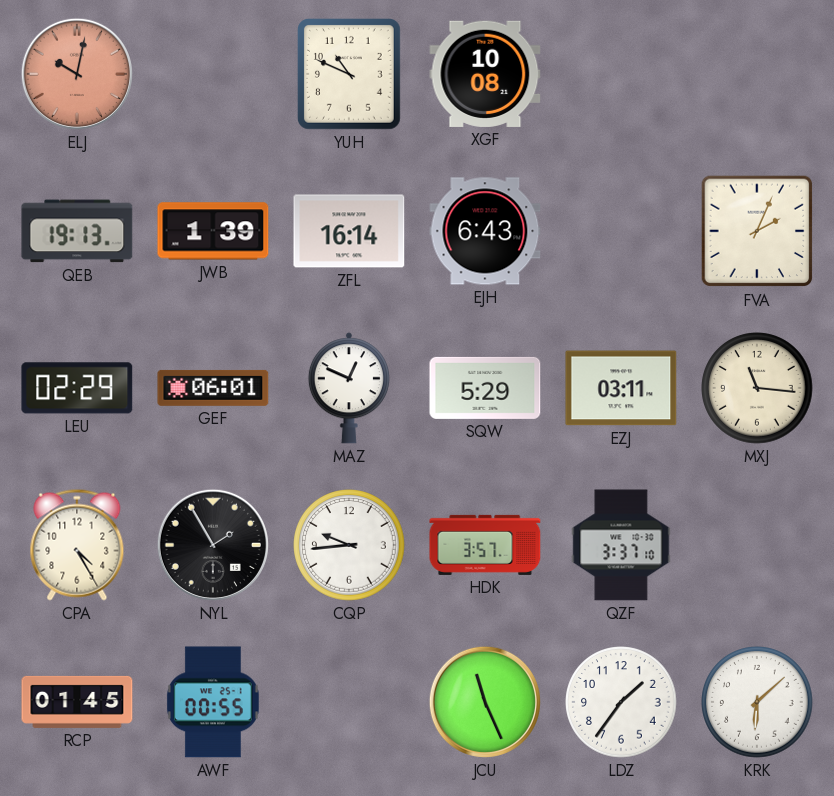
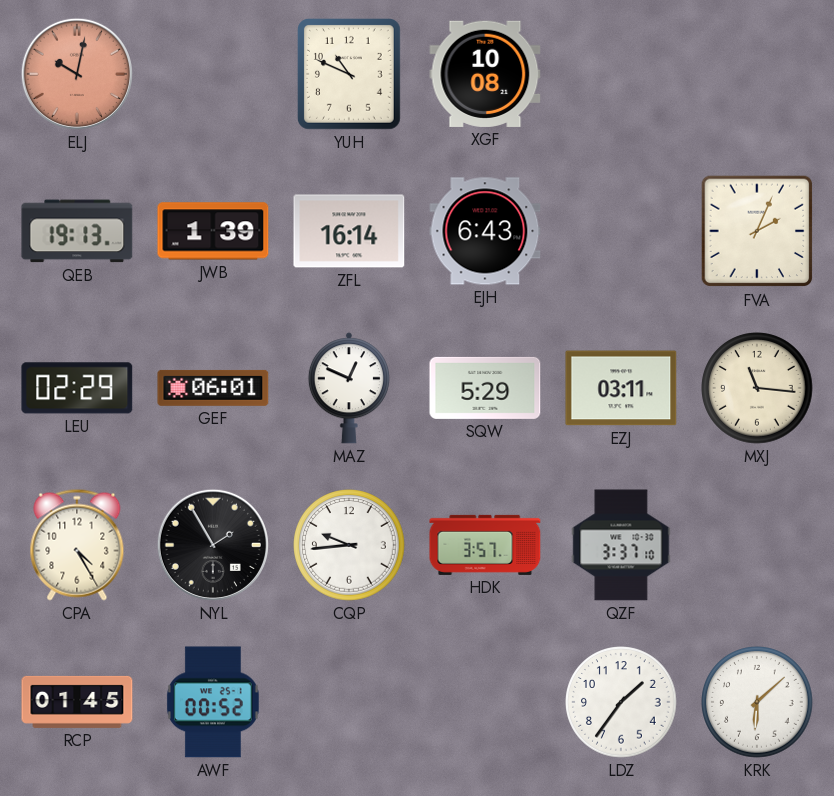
AWF: 00:55 -> 00:52 (213, 702)
JCU: 11:26 -> none (485, 702)
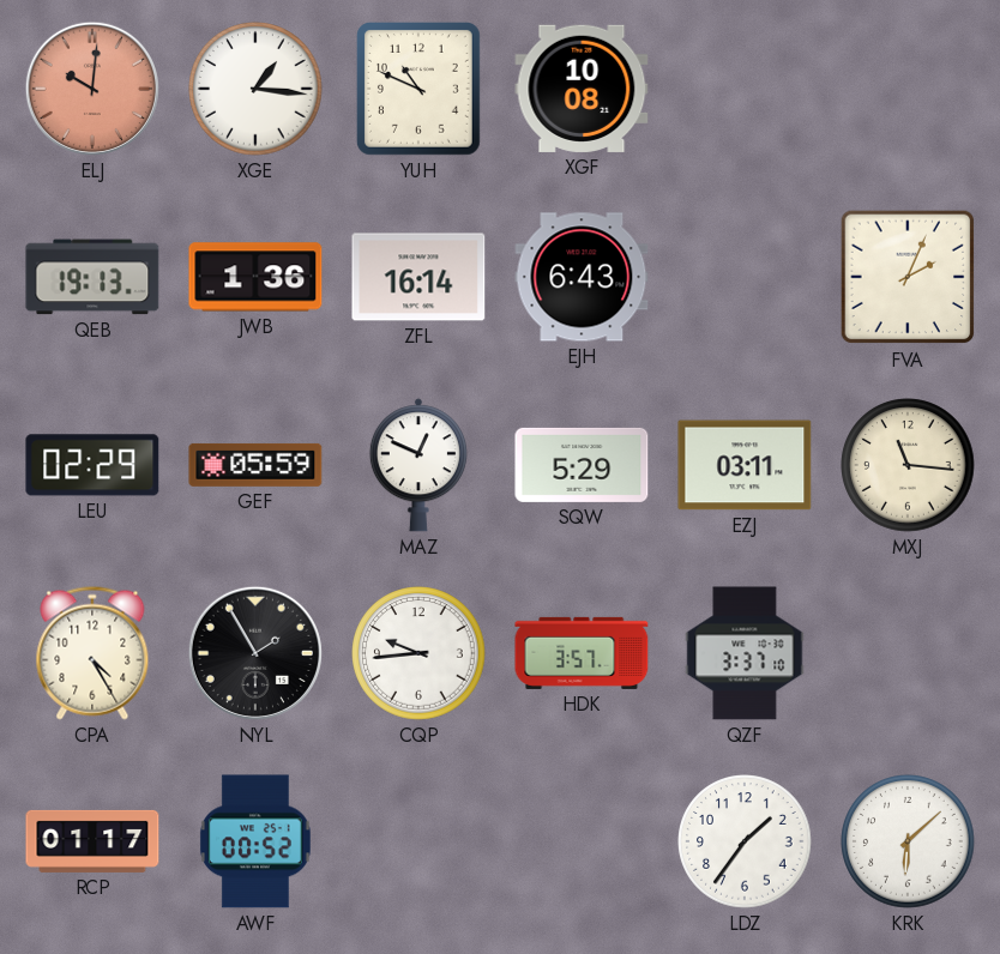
ELJ: 10:02 -> 10:01 (92, 89)
XGE: none -> 1:16 (255, 89)
JWB: 1:39 -> 1:36 (255, 277)
GEF: 06:01 -> 05:59 (255, 465)
RCP: 01:45 -> 01:17 (92, 841)
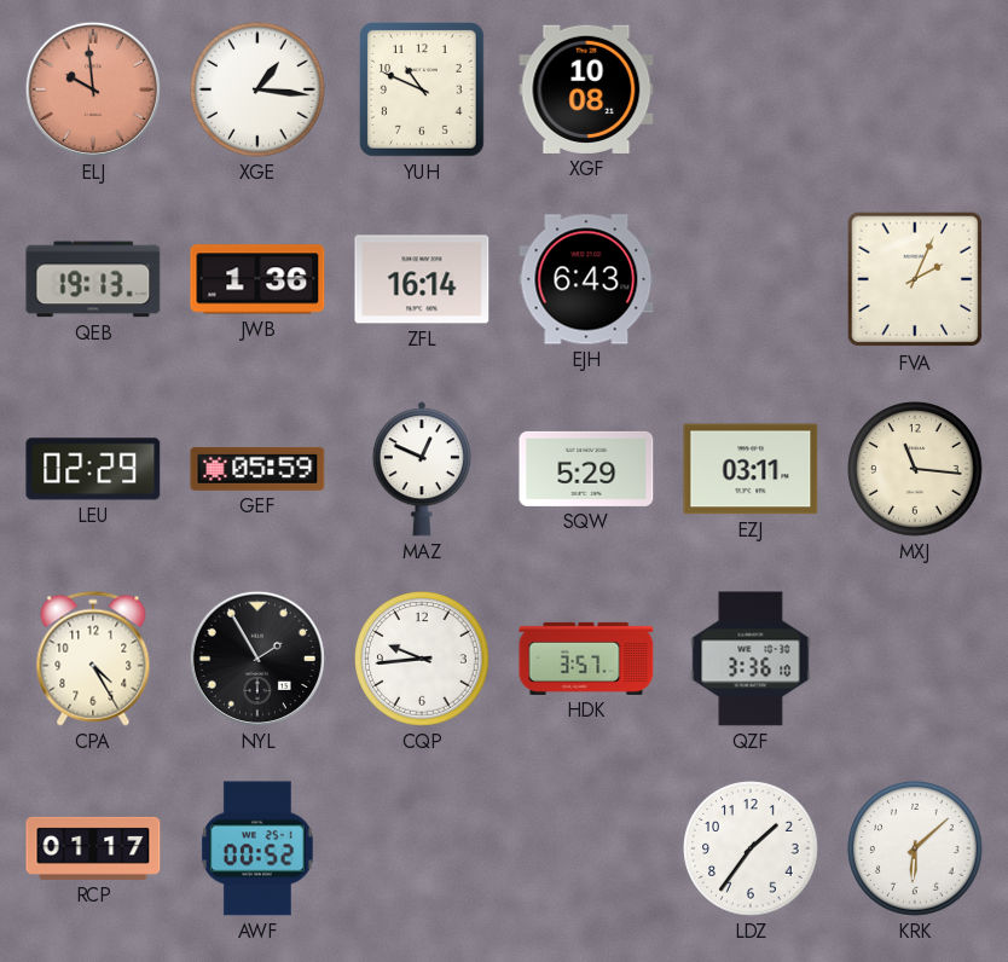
ELJ: 10:01 -> 9:59 (93, 89)
QZF: 3:37 -> 3:36 (751, 659)
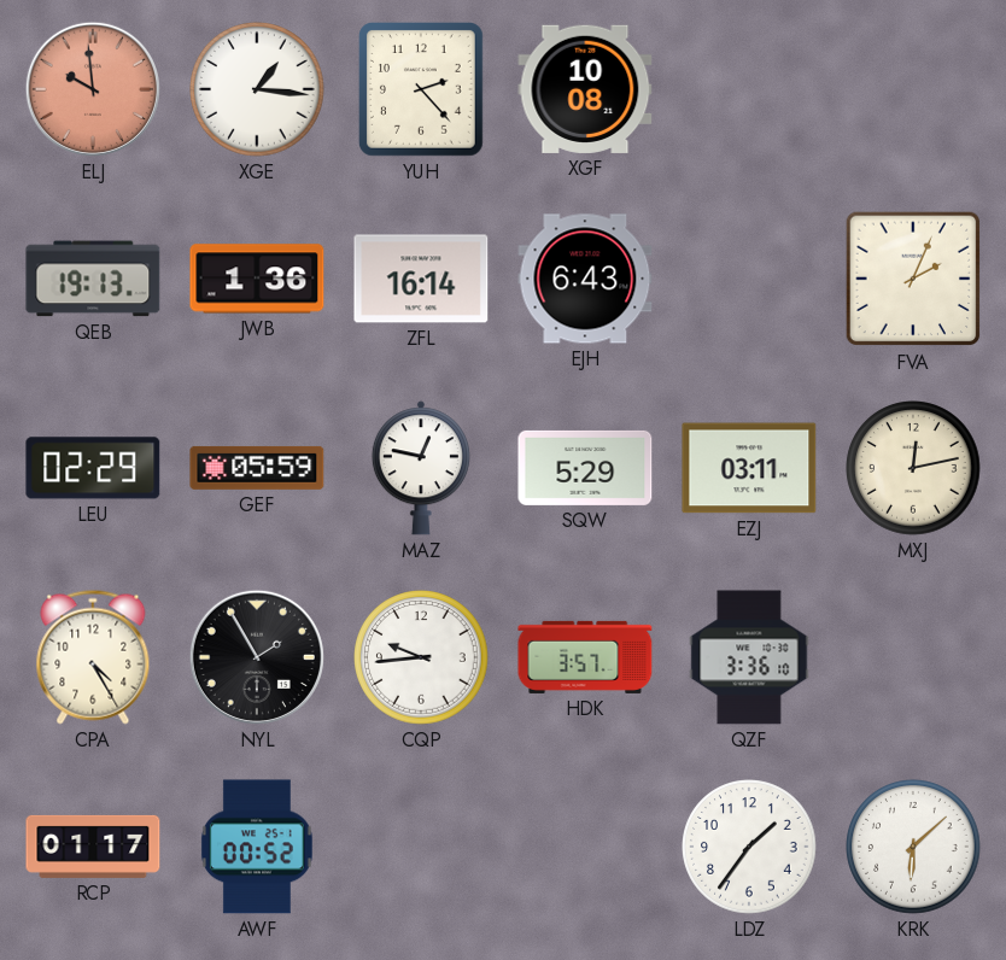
YUH: 10:49 -> 2:23 (421, 90)
MAZ: 12:49 -> 12:47 (421, 468)
MXJ: 11:16 -> 12:13 (913, 468)
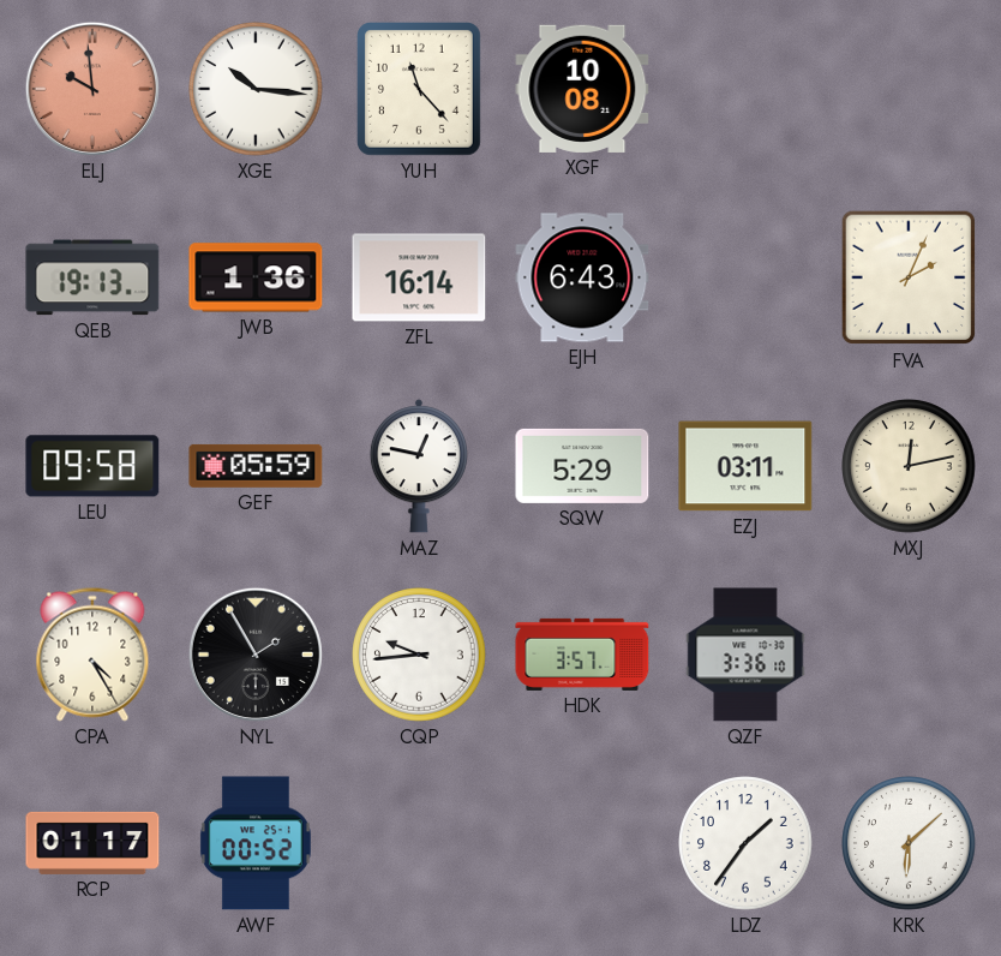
XGE: 1:16 -> 10:16 (256, 89)
YUH: 2:23 -> 11:23 (419, 90)
LEU: 02:29 -> 09:58 (92, 466)
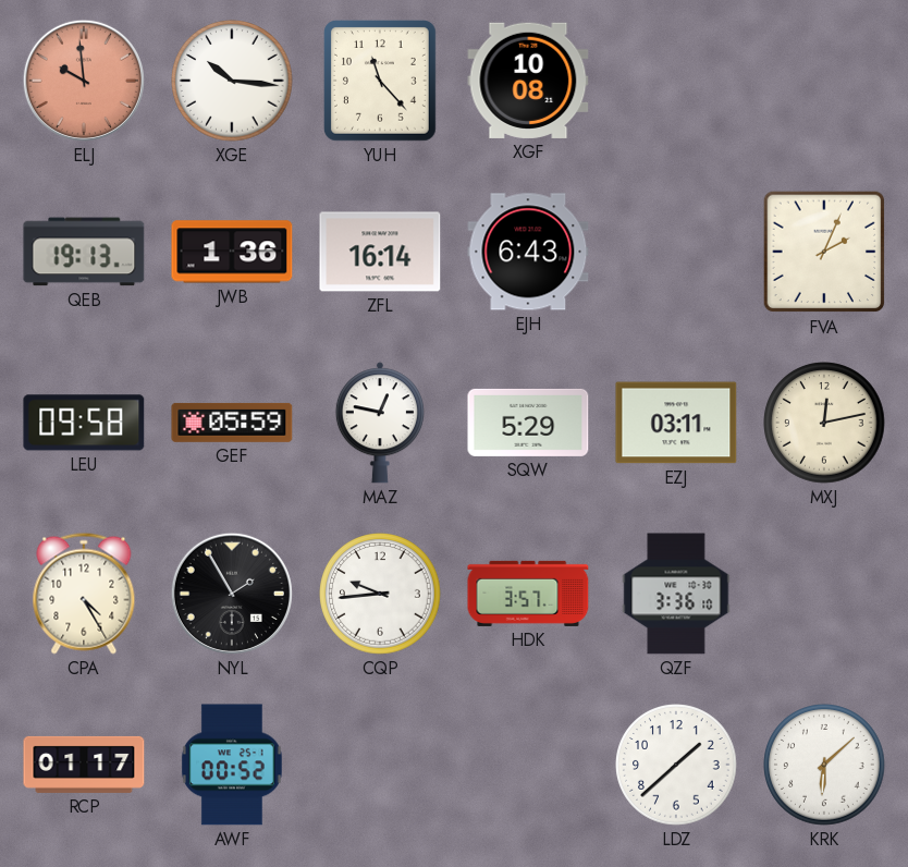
LDZ: 1:36 -> 1:38 (676, 765)
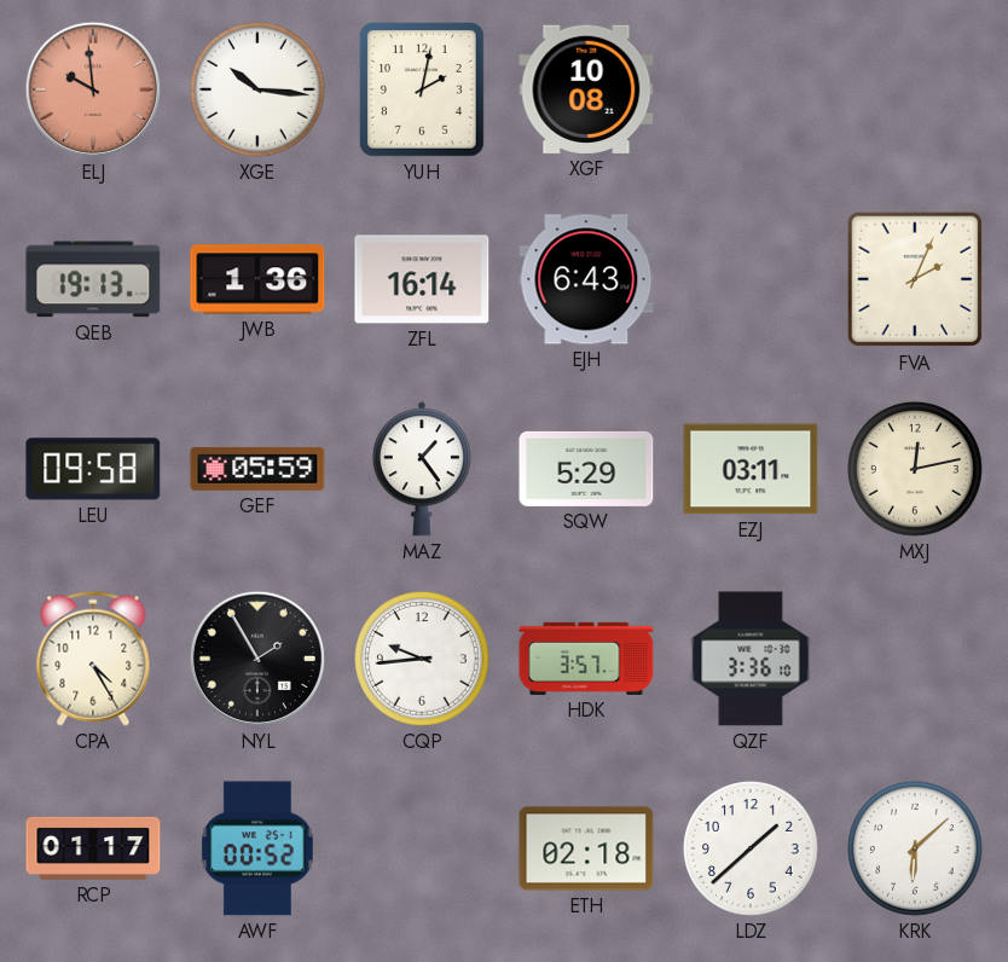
YUH: 11:23 -> 2:02 (422, 91)
MAZ: 12:47 -> 1:24 (422, 469)
ETH: none -> 02:18 (586, 848)
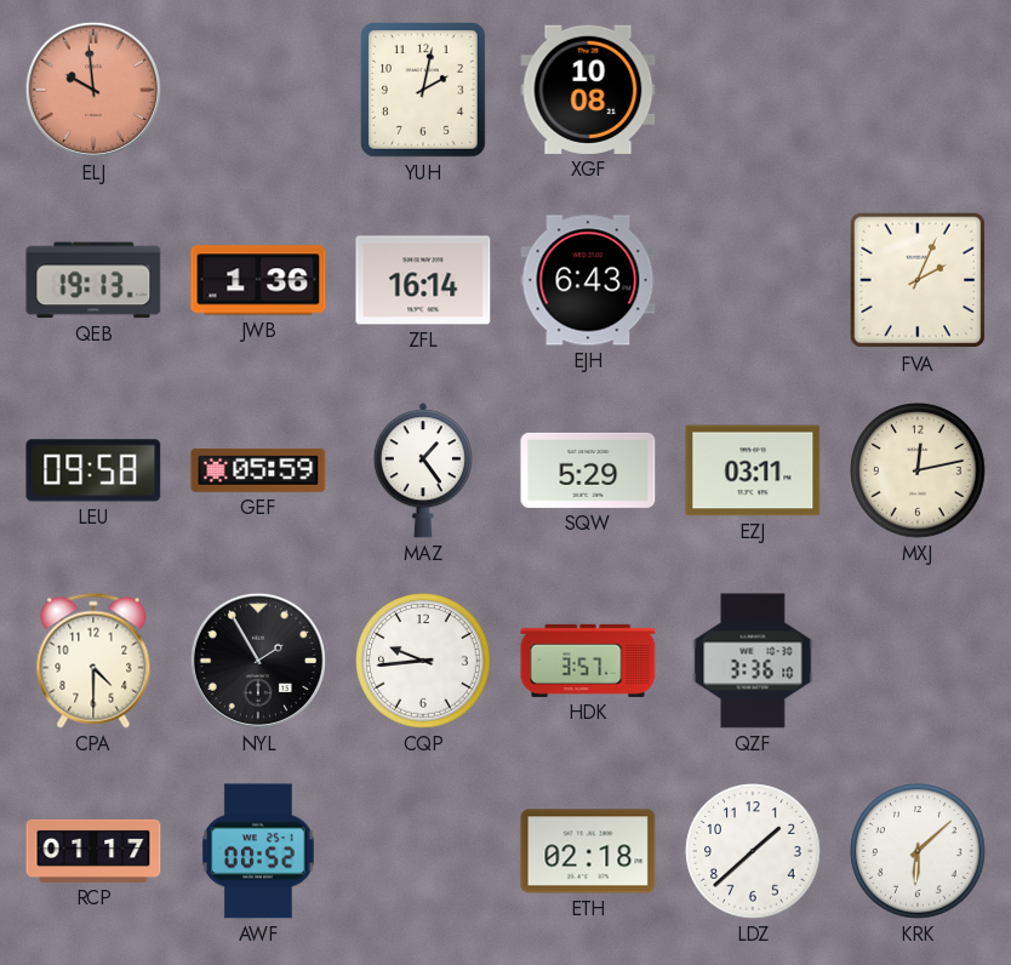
XGE: 10:16 -> none (257, 89)
CPA: 4:25 -> 4:30 (93, 661)
